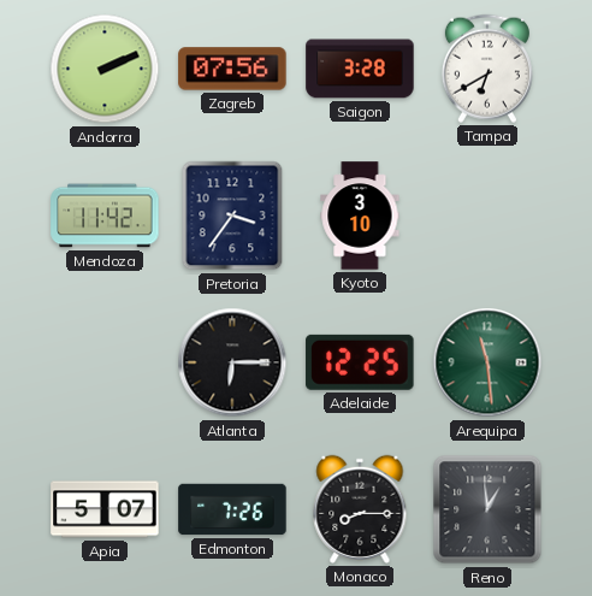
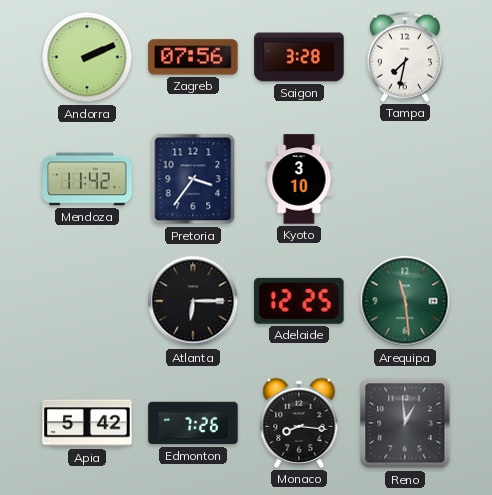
Tampa: 6:40 -> 7:32 (405, 57)
Apia: 5:07 -> 5:42 (87, 423)
Monaco: 8:15 -> 8:16 (299, 423)
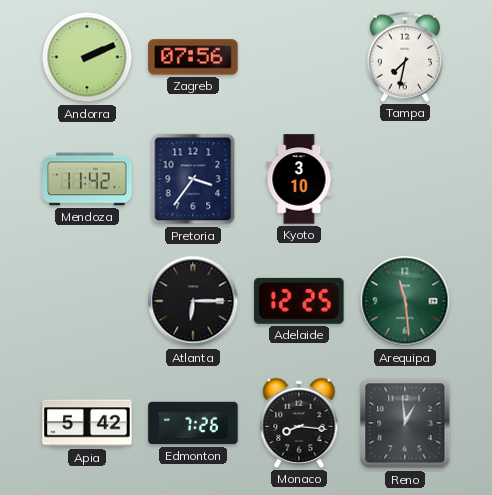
Saigon: 3:28 -> none (299, 57)
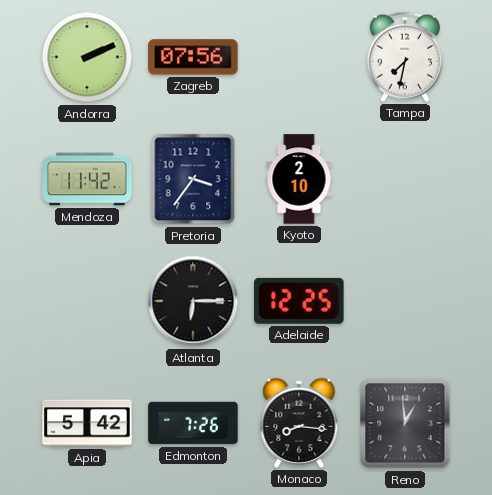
Kyoto: 3:10 -> 2:10 (299, 179)
Arequipa: 11:29 -> none (405, 301)
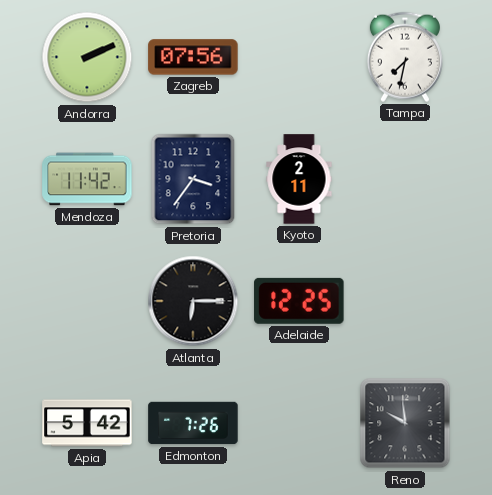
Kyoto: 2:10 -> 2:11 (299, 179)
Monaco: 8:16 -> none (299, 423)
Reno: 12:59 -> 9:59 (405, 423)
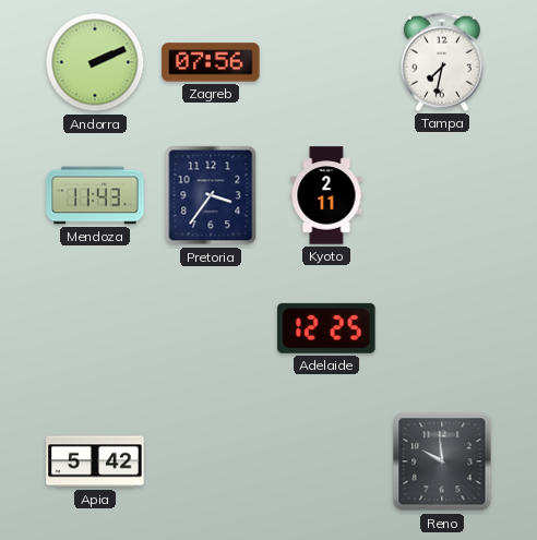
Mendoza: 11:42 -> 11:43 (95, 195)
Atlanta: 6:15 -> none (193, 301)
Edmonton: 7:26 -> none (193, 423)
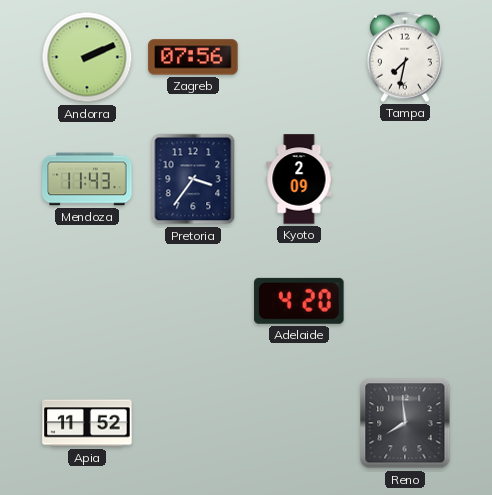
Kyoto: 2:11 -> 2:09 (299, 179)
Adelaide: 12:25 -> 4:20 (299, 301)
Apia: 5:42 -> 11:52 (87, 423)
Reno: 9:59 -> 7:59 (405, 423)
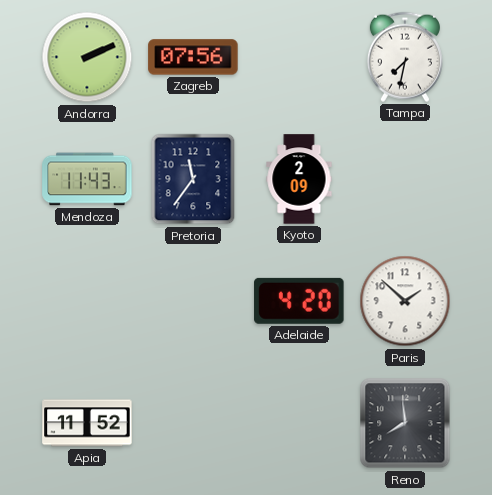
Pretoria: 3:36 -> 11:36 (193, 179)
Paris: none -> 1:52 (405, 301)
